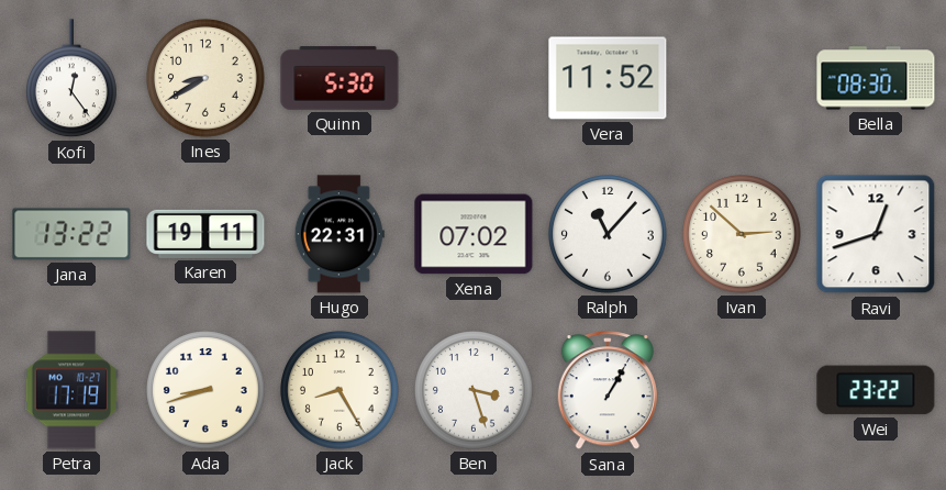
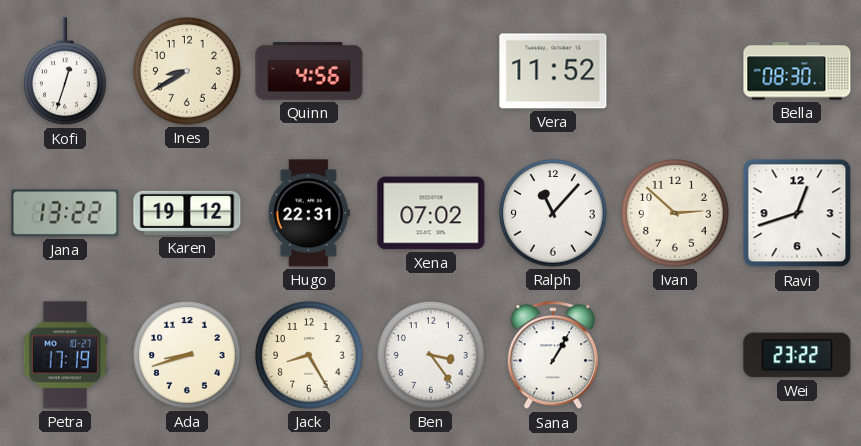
Kofi: 12:24 -> 12:33 (66, 72)
Quinn: 5:30 -> 4:56 (309, 71)
Karen: 19:11 -> 19:12 (187, 213)
Ben: 3:27 -> 3:24 (431, 355)
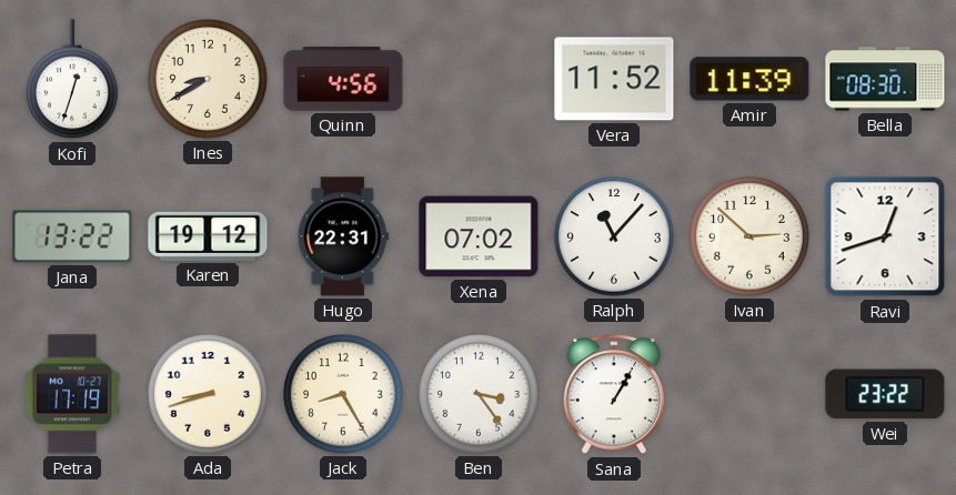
Amir: none -> 11:39 (749, 79)
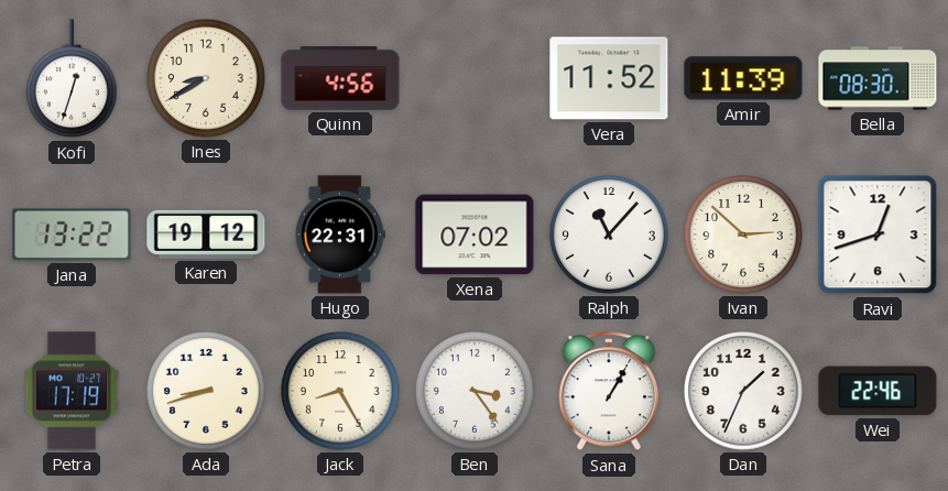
Dan: none -> 1:34 (743, 391)
Wei: 23:22 -> 22:46 (878, 391)
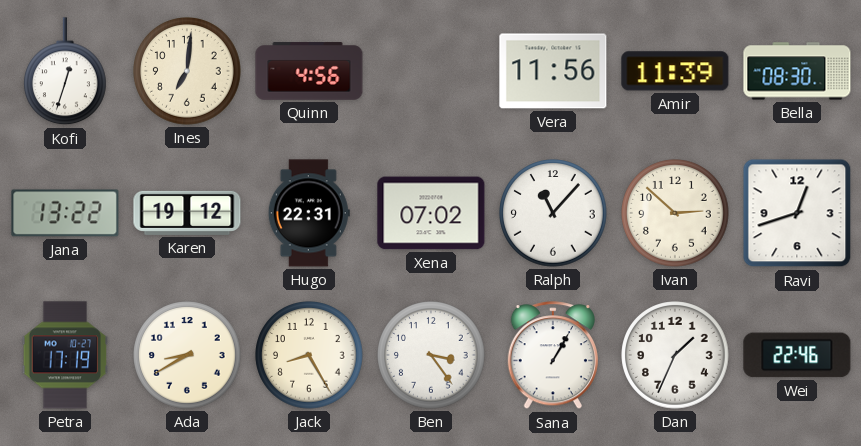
Ines: 8:40 -> 7:01 (187, 71)
Vera: 11:52 -> 11:56 (553, 71)
Ada: 8:42 -> 8:40 (187, 355)
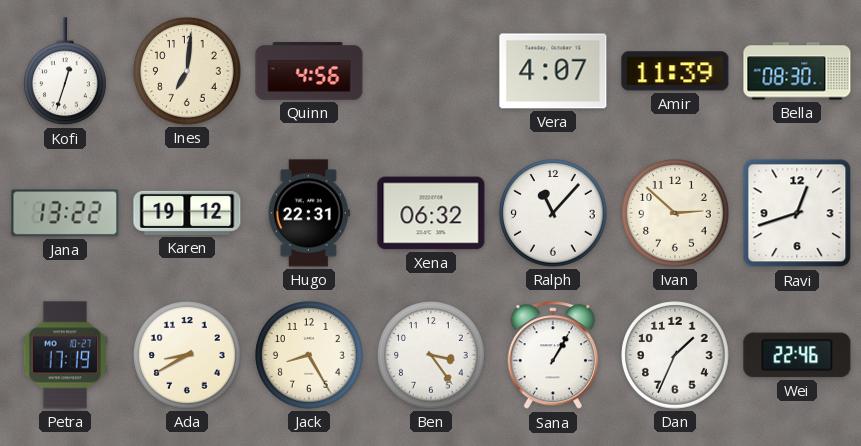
Vera: 11:56 -> 4:07 (553, 71)
Xena: 07:02 -> 06:32 (431, 213)
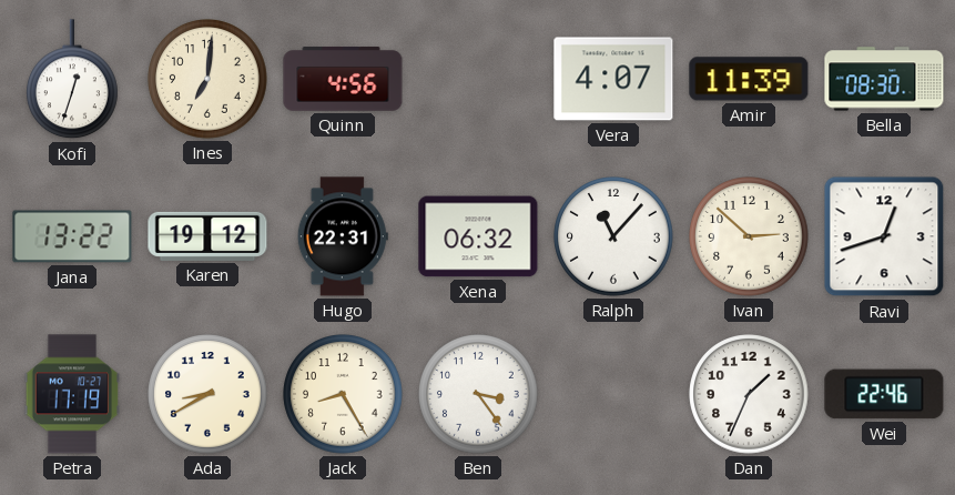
Sana: 1:05 -> none (553, 356)
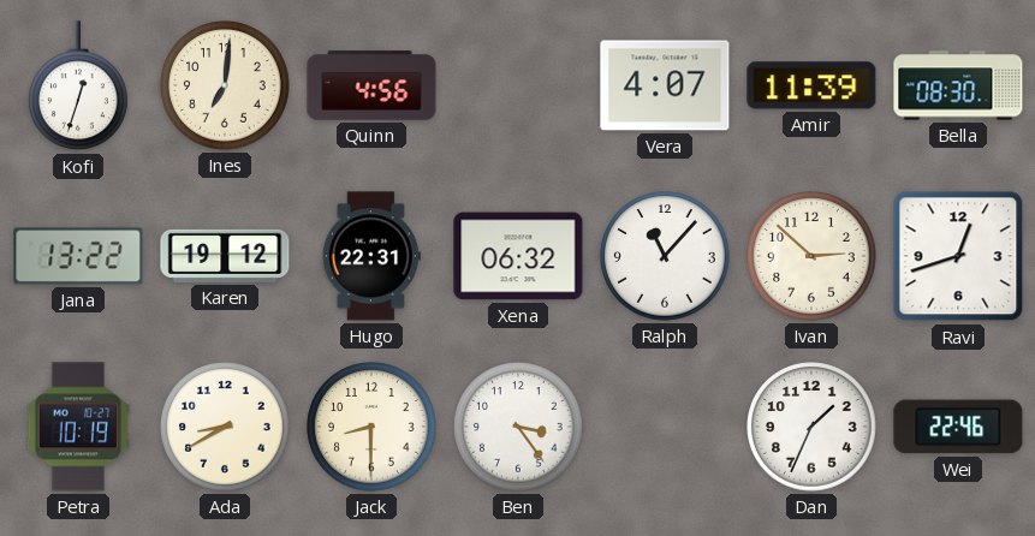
Petra: 17:19 -> 10:19 (78, 427)
Jack: 8:25 -> 8:30 (371, 427)
